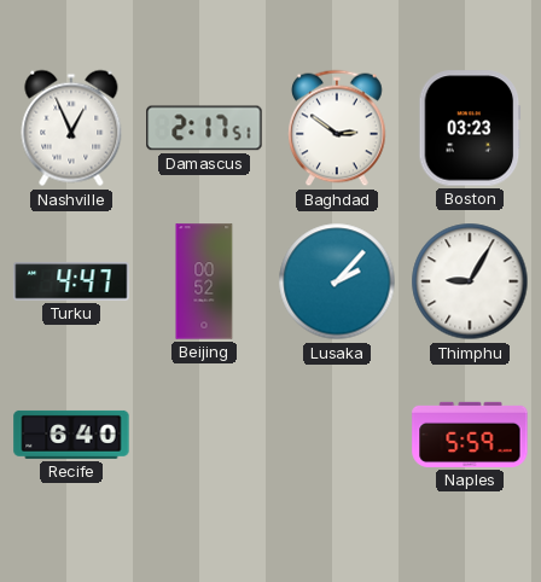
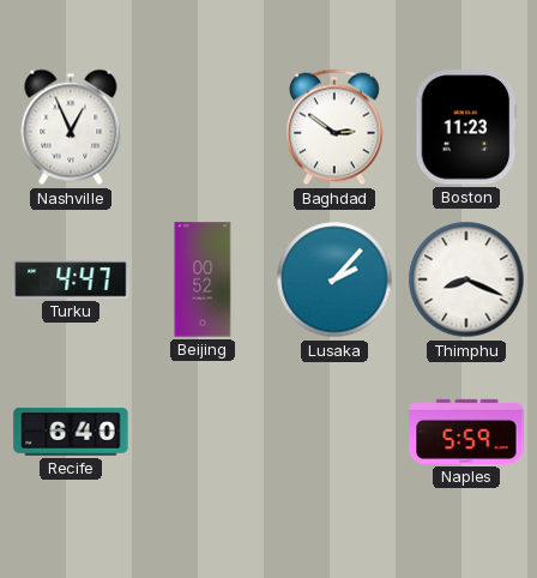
Damascus: 2:17 -> none (204, 128)
Boston: 03:23 -> 11:23 (466, 127)
Thimphu: 9:05 -> 8:19 (466, 279)
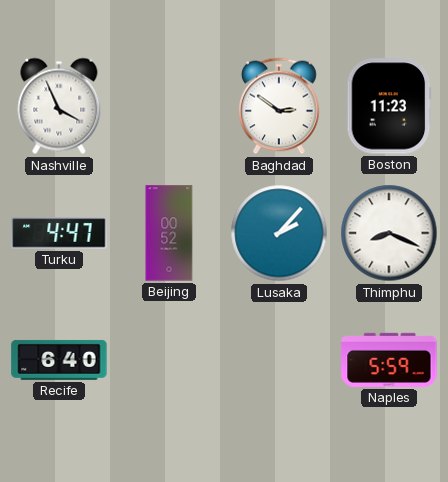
Nashville: 12:56 -> 3:56 (59, 106)
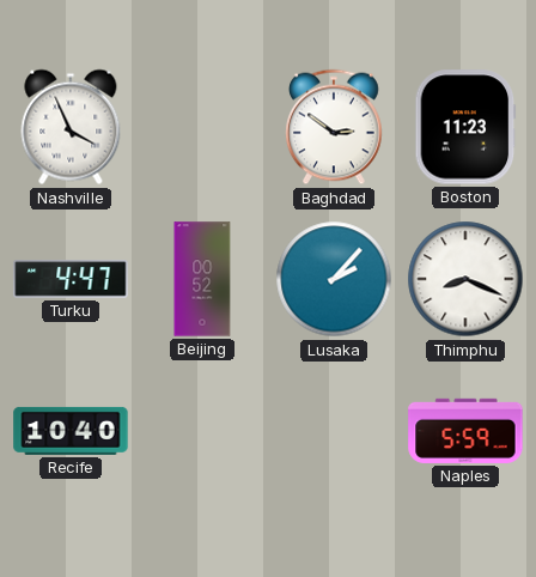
Recife: 6:40 -> 10:40 (71, 431)
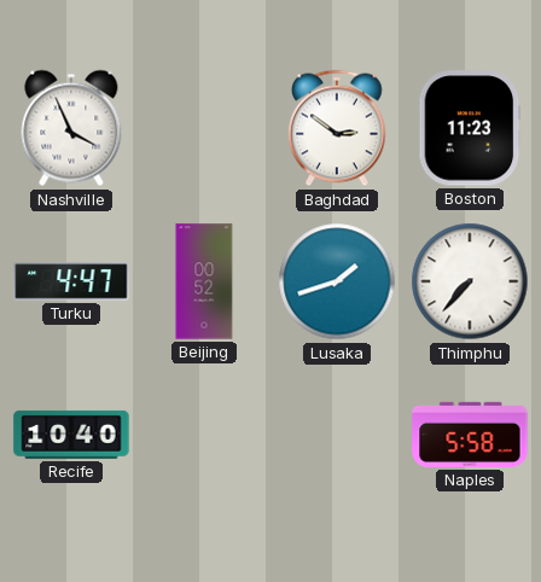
Lusaka: 2:07 -> 1:42 (337, 281)
Thimphu: 8:19 -> 7:37 (470, 281)
Naples: 5:59 -> 5:58 (470, 435)
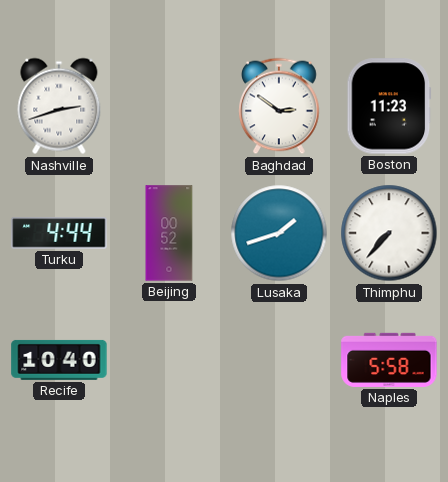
Nashville: 3:56 -> 2:42 (59, 106)
Turku: 4:47 -> 4:44 (59, 233)
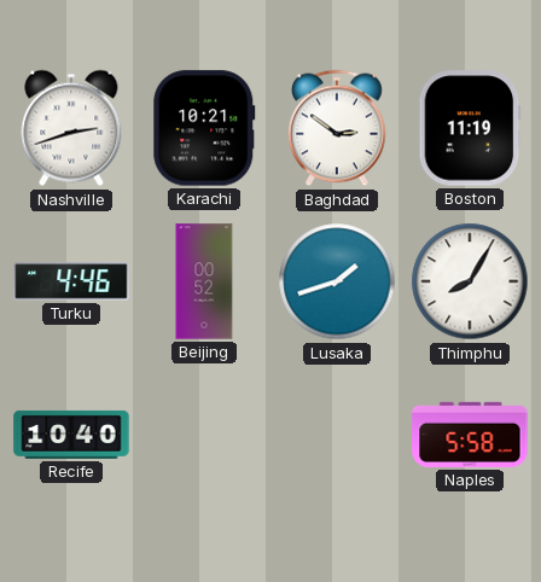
Karachi: none -> 10:21 (204, 128)
Boston: 11:23 -> 11:19 (470, 128)
Turku: 4:44 -> 4:46 (71, 281)
Thimphu: 7:37 -> 8:05 (470, 281)
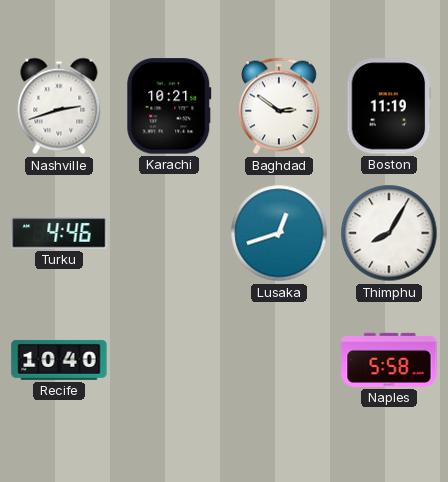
Beijing: 00:52 -> none (204, 281)
Lusaka: 1:42 -> 12:42 (279, 233)
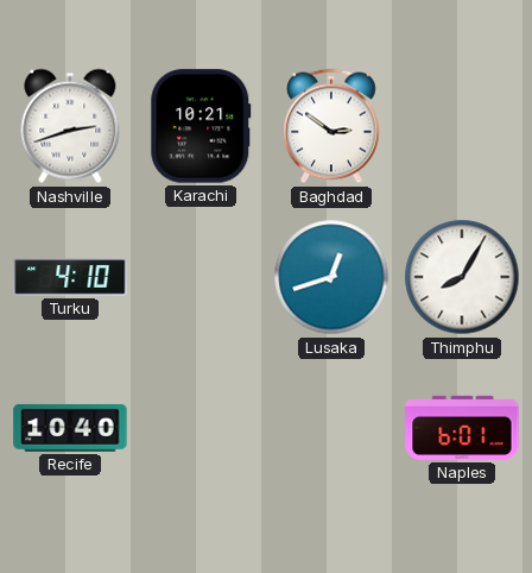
Boston: 11:19 -> none (389, 106)
Turku: 4:46 -> 4:10 (70, 277)
Naples: 5:58 -> 6:01 (462, 428)
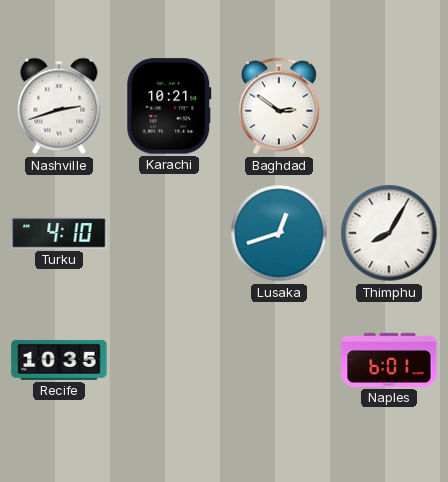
Recife: 10:40 -> 10:35 (59, 360)
